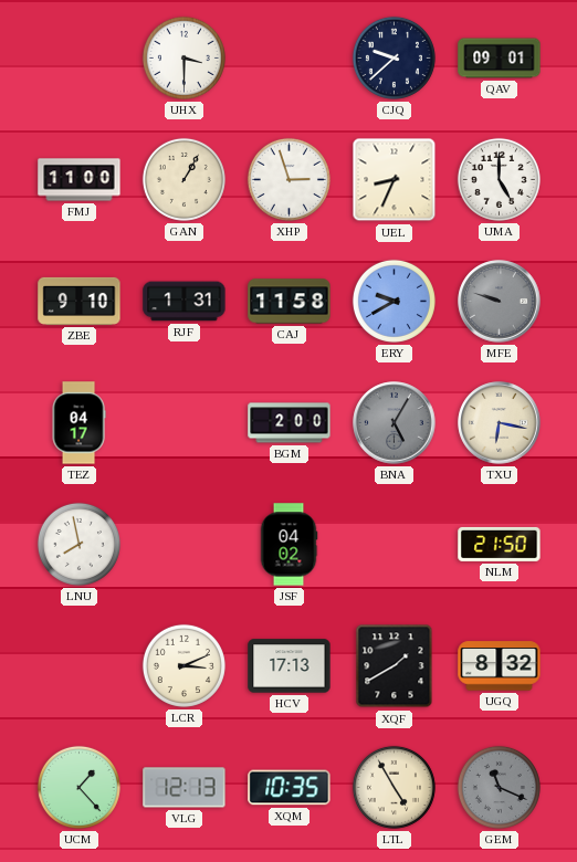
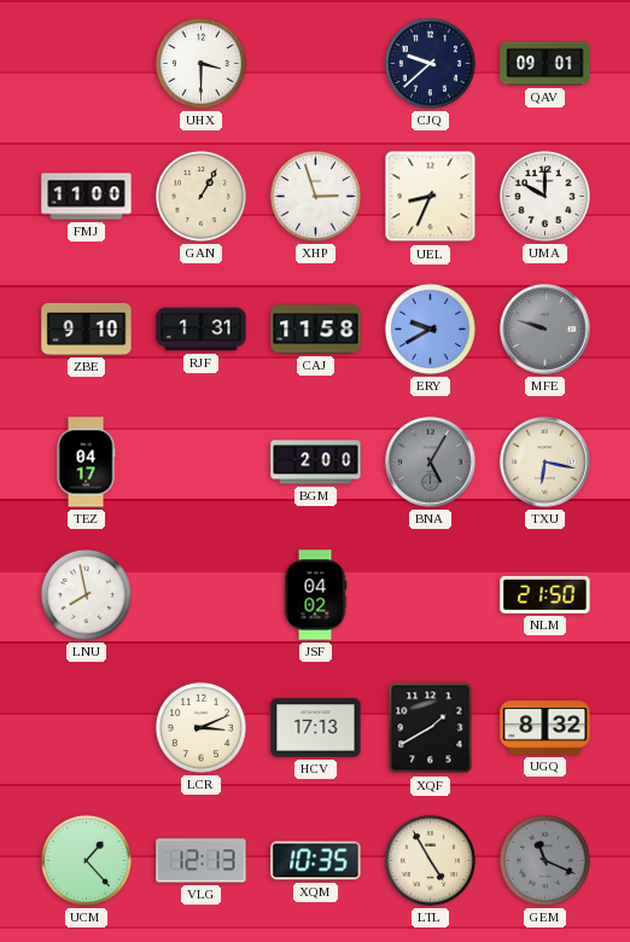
UMA: 5:00 -> 10:00 (544, 196)
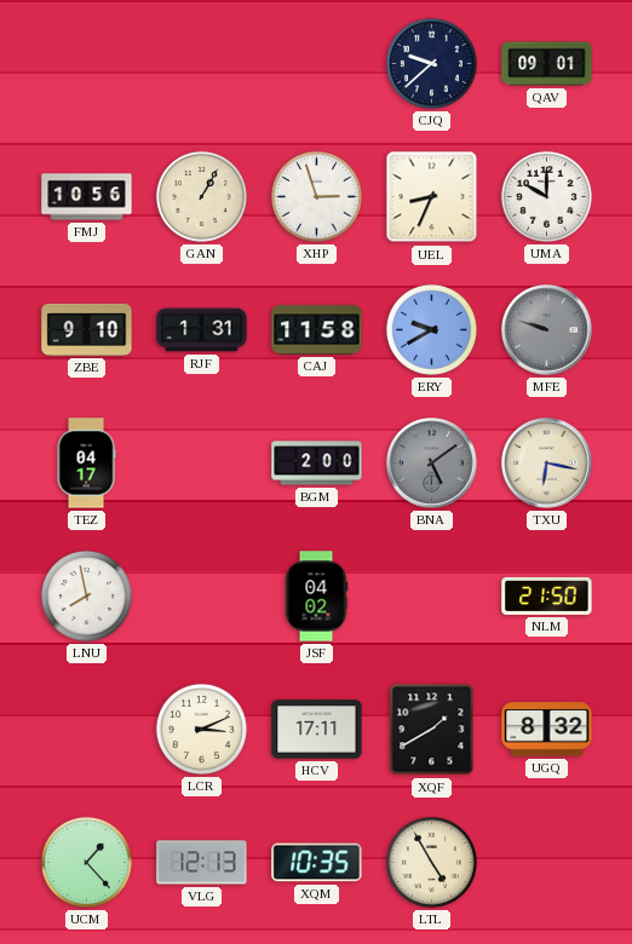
UHX: 3:30 -> none (200, 63)
FMJ: 11:00 -> 10:56 (87, 197)
BNA: 5:05 -> 5:09 (432, 464)
HCV: 17:13 -> 17:11 (317, 730)
GEM: 11:19 -> none (544, 860)
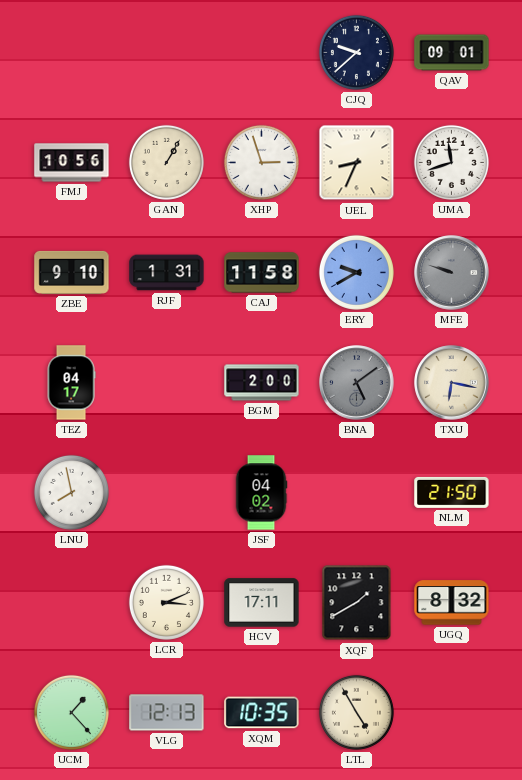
UMA: 10:00 -> 11:42 (451, 162)
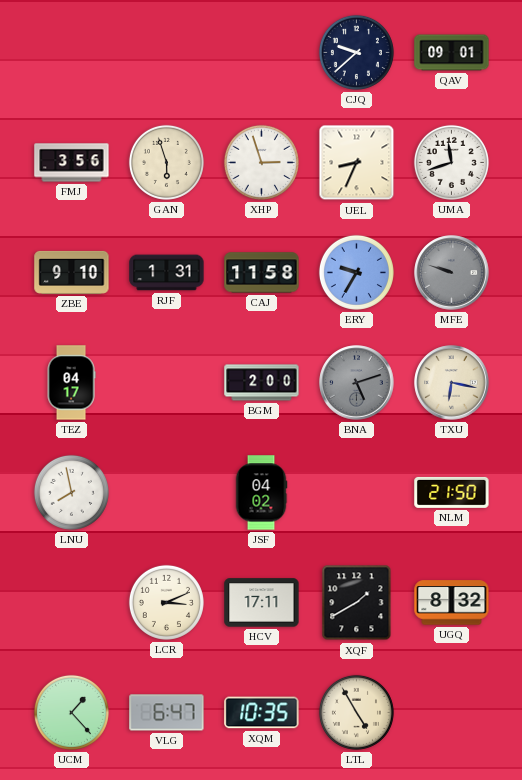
FMJ: 10:56 -> 3:56 (72, 163)
GAN: 1:05 -> 5:57 (166, 162)
ERY: 9:40 -> 9:35 (356, 272)
BNA: 5:09 -> 5:12 (357, 383)
VLG: 12:13 -> 6:47 (167, 713)
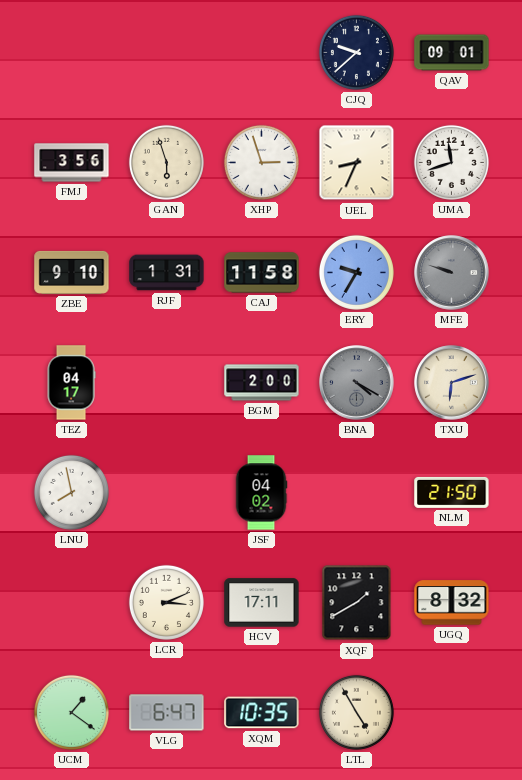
BNA: 5:12 -> 4:20 (357, 383)
TXU: 6:17 -> 6:12 (452, 383)
UCM: 1:23 -> 1:21 (71, 712)
